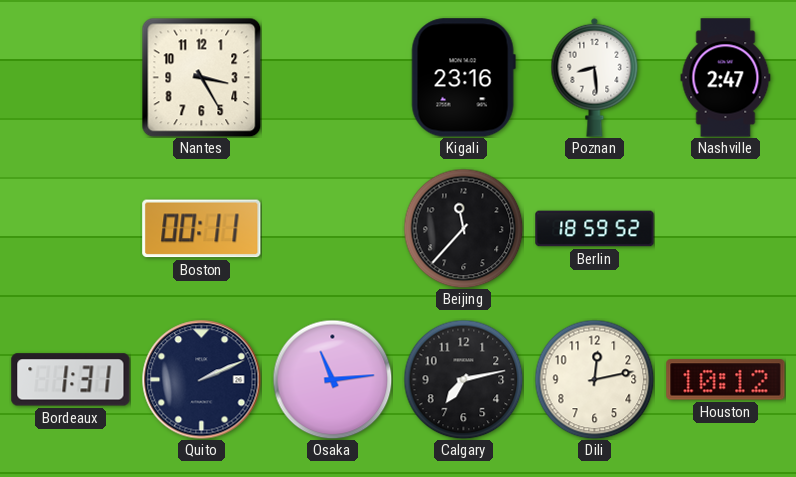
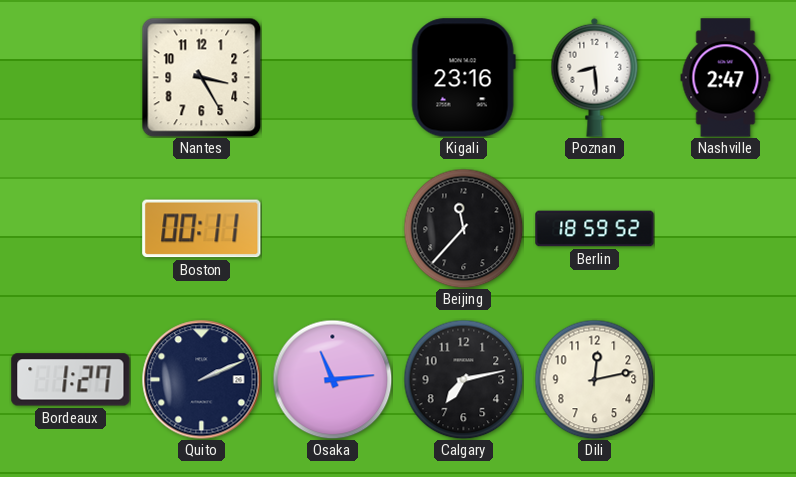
Bordeaux: 1:31 -> 1:27 (71, 380)
Houston: 10:12 -> none (726, 380)
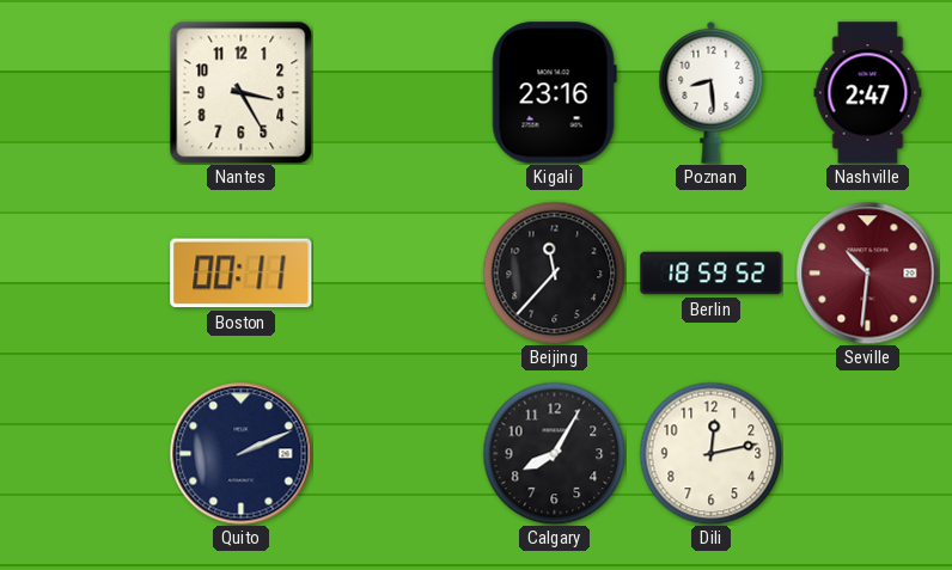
Seville: none -> 10:31 (868, 274)
Bordeaux: 1:27 -> none (71, 380)
Osaka: 11:14 -> none (332, 379)
Calgary: 7:13 -> 8:05 (554, 453)
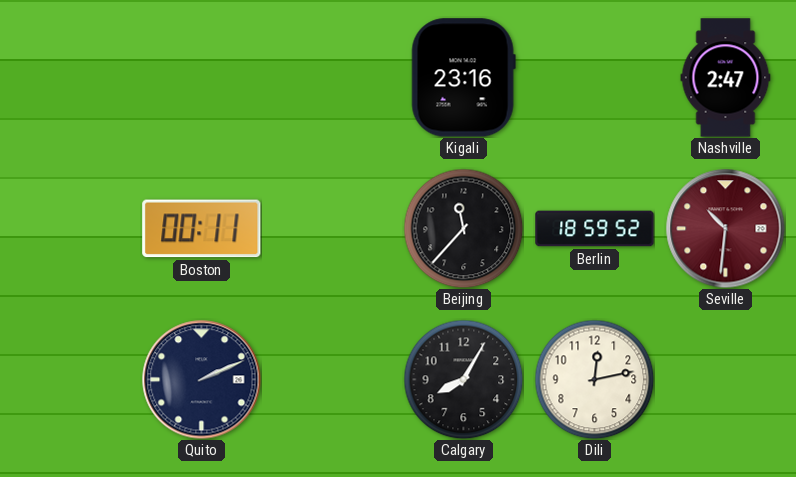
Nantes: 3:25 -> none (240, 92)
Poznan: 8:29 -> none (712, 92)
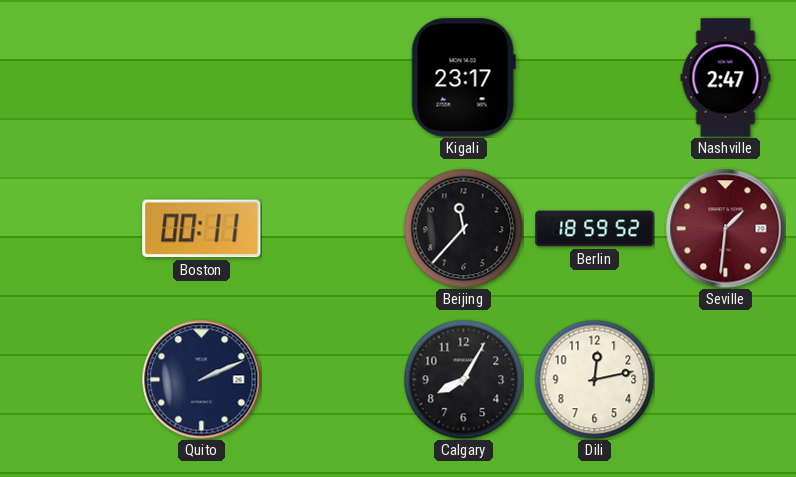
Kigali: 23:16 -> 23:17 (463, 78)
Seville: 10:31 -> 1:31 (726, 229)
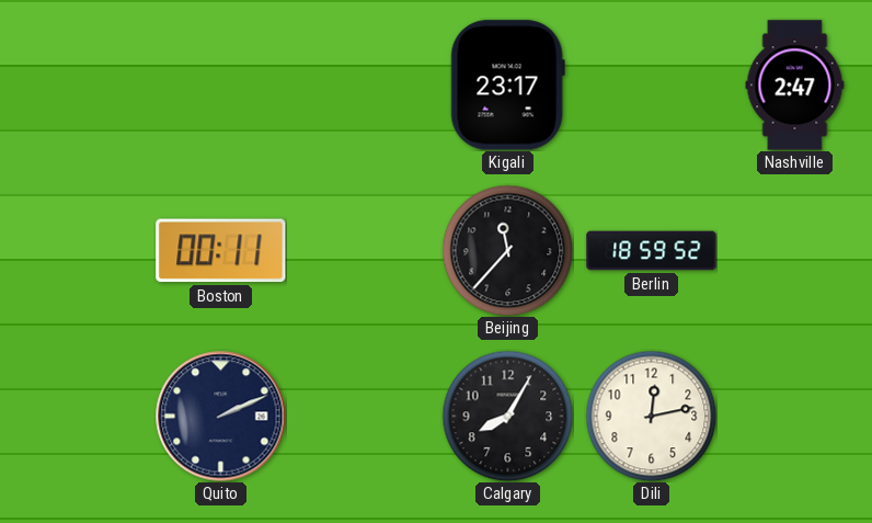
Seville: 1:31 -> none (726, 229)
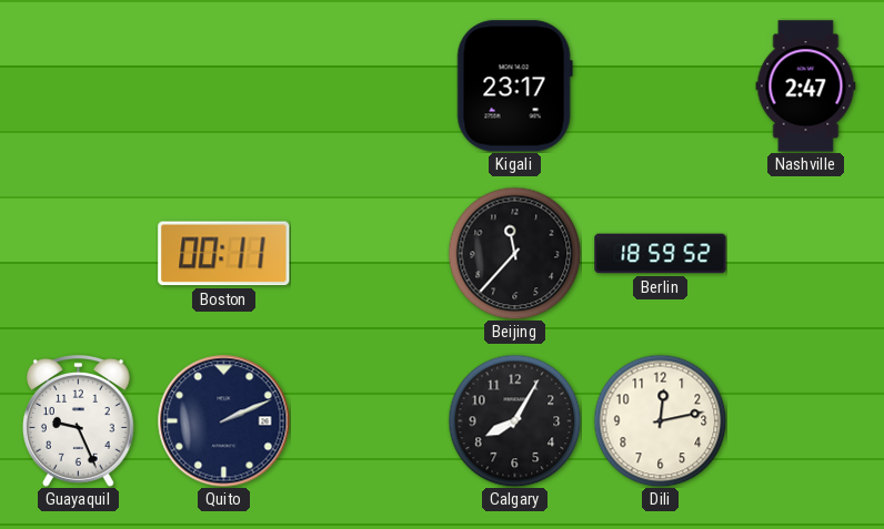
Guayaquil: none -> 9:26 (78, 421)
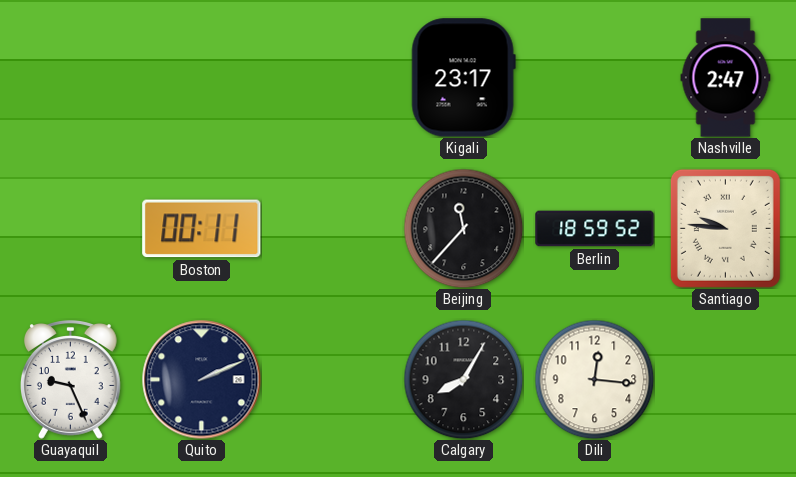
Santiago: none -> 9:46 (725, 228)
Dili: 12:13 -> 12:16 (594, 379)
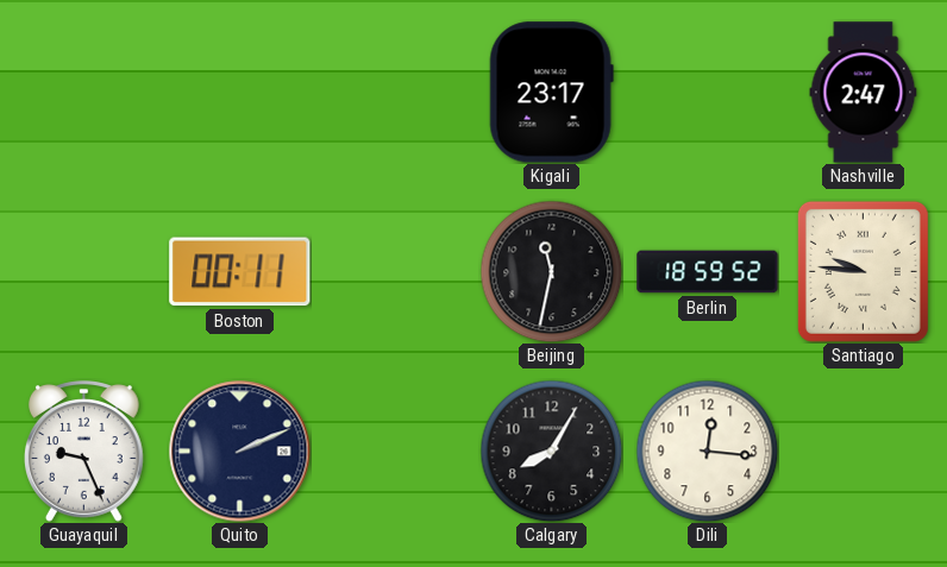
Beijing: 11:37 -> 11:32 (551, 271)
